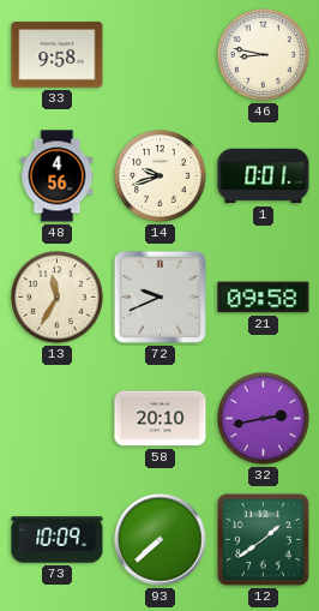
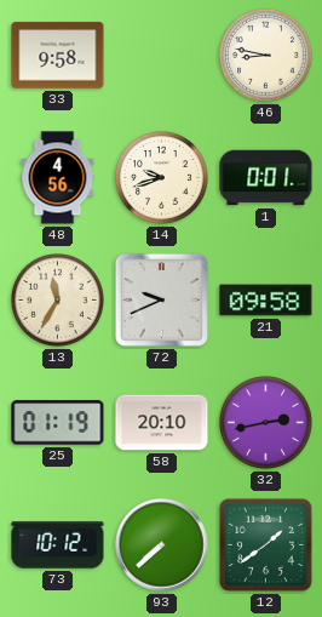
25: none -> 01:19 (58, 423)
73: 10:09 -> 10:12 (58, 545)
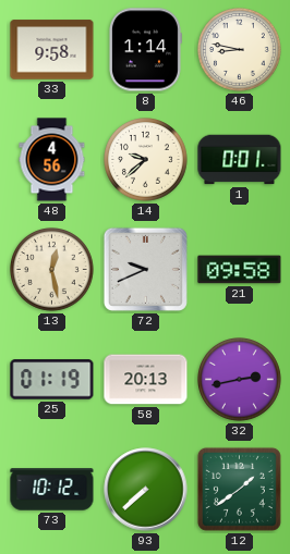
8: none -> 1:14 (146, 50)
14: 9:42 -> 9:38 (146, 160)
13: 11:35 -> 12:28 (52, 270)
58: 20:10 -> 20:13 (146, 380)
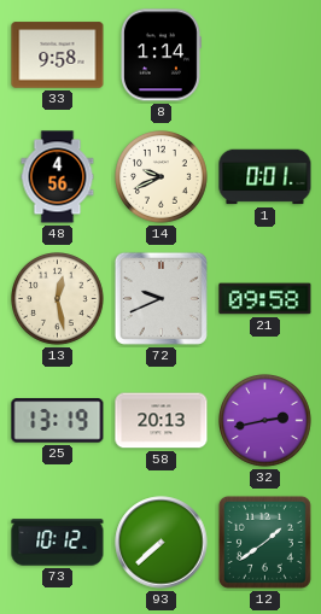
46: 8:47 -> none (240, 50)
14: 9:38 -> 9:41 (162, 177)
25: 01:19 -> 13:19 (58, 421)
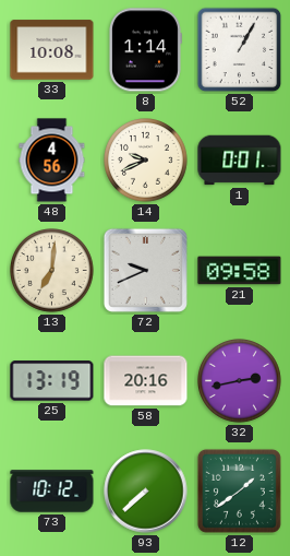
33: 9:58 -> 10:08 (52, 50)
52: none -> 1:05 (240, 50)
13: 12:28 -> 7:01 (52, 271)
58: 20:13 -> 20:16 (146, 381)
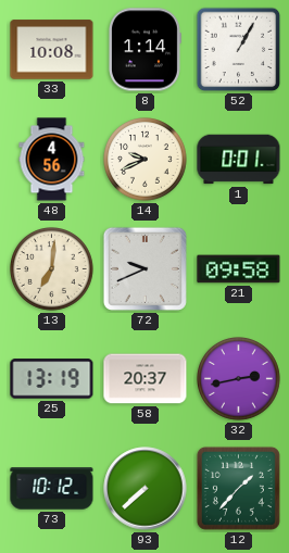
58: 20:16 -> 20:37 (146, 379)
12: 1:39 -> 1:37 (238, 488)
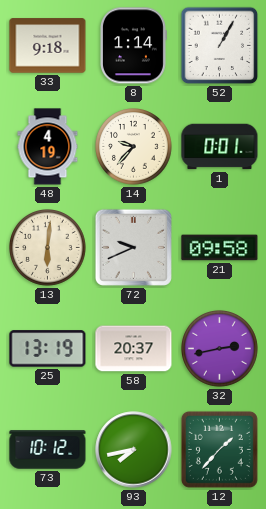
33: 10:08 -> 9:18 (48, 46)
48: 4:56 -> 4:19 (48, 147)
14: 9:41 -> 9:37 (134, 147)
13: 7:01 -> 6:01 (48, 248)
93: 7:38 -> 7:43 (134, 450)
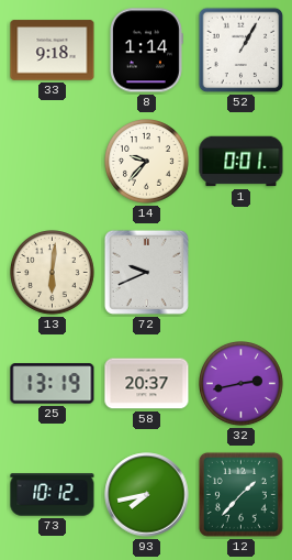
48: 4:19 -> none (48, 147)
21: 09:58 -> none (220, 248)
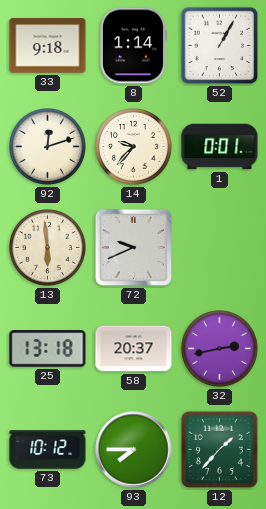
92: none -> 12:12 (48, 147)
13: 6:01 -> 5:59 (48, 248)
25: 13:19 -> 13:18 (48, 349)
93: 7:43 -> 7:45 (134, 450)
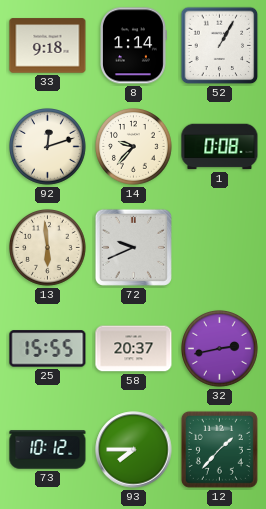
1: 0:01 -> 0:08 (220, 147)
25: 13:18 -> 15:55 (48, 349)
